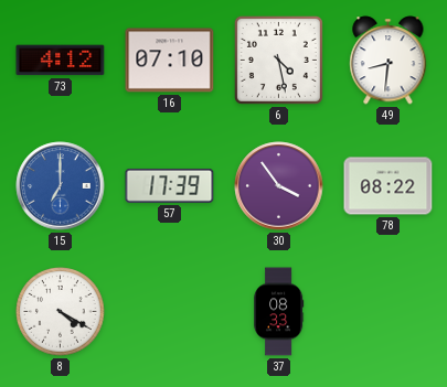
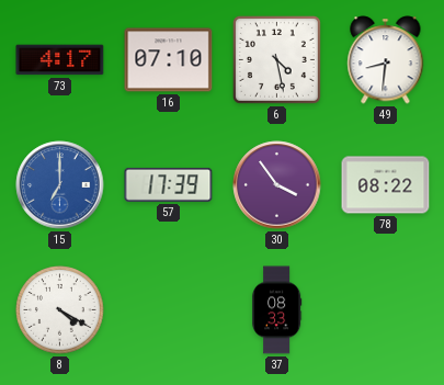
73: 4:12 -> 4:17 (60, 60)
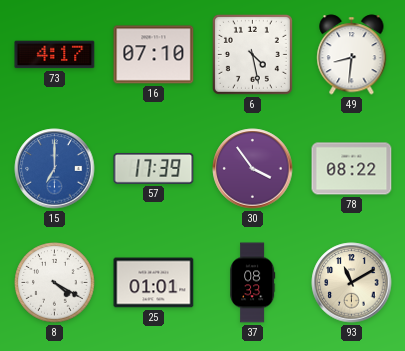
25: none -> 01:01 (154, 283)
93: none -> 11:10 (352, 283)
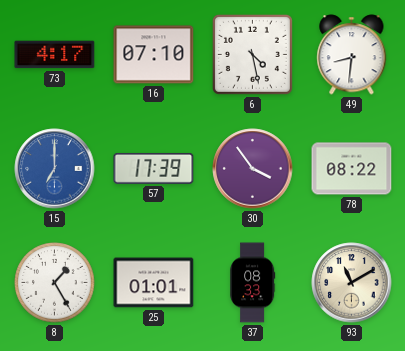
8: 4:20 -> 1:25 (55, 283)
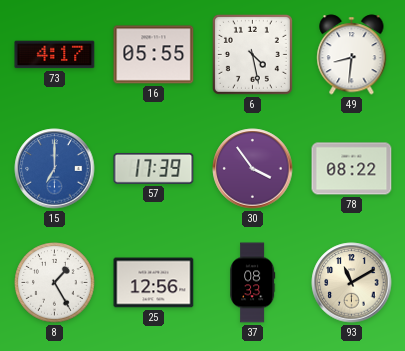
16: 07:10 -> 05:55 (154, 55)
25: 01:01 -> 12:56 (154, 283)
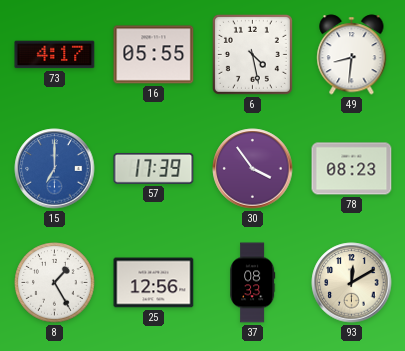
78: 08:22 -> 08:23 (352, 169)
93: 11:10 -> 12:10 (352, 283)
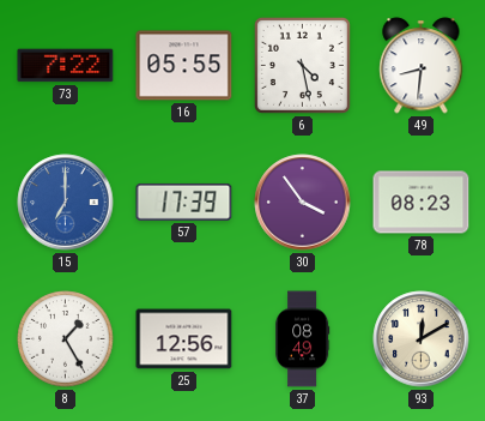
73: 4:17 -> 7:22 (66, 66)
37: 08:33 -> 08:49 (302, 339)
